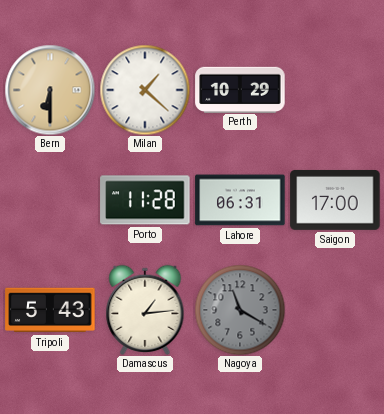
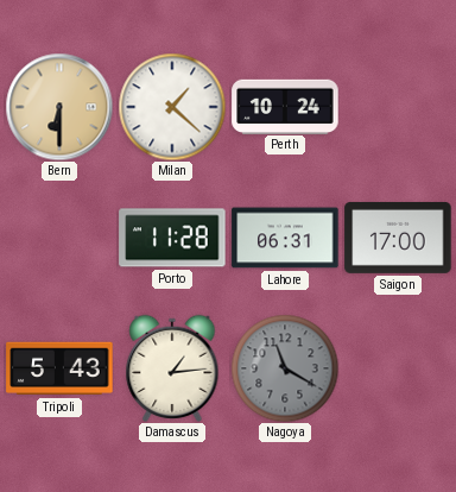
Perth: 10:29 -> 10:24 (285, 106)
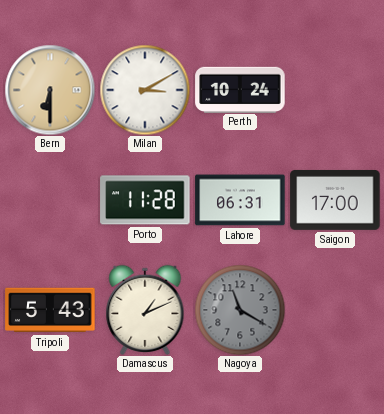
Milan: 1:22 -> 3:10 (145, 90)
Damascus: 1:14 -> 1:11 (145, 310)
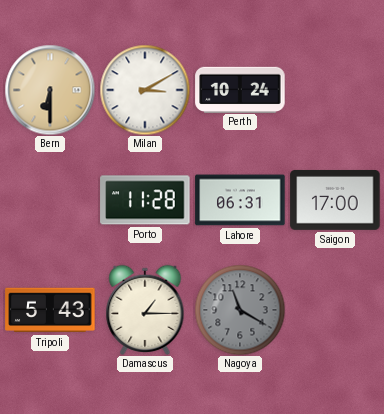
Damascus: 1:11 -> 1:15 (145, 310)
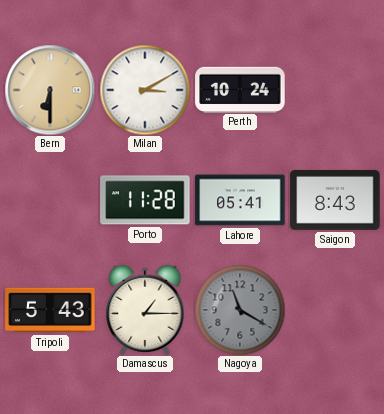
Lahore: 06:31 -> 05:41 (240, 200)
Saigon: 17:00 -> 8:43 (335, 200)
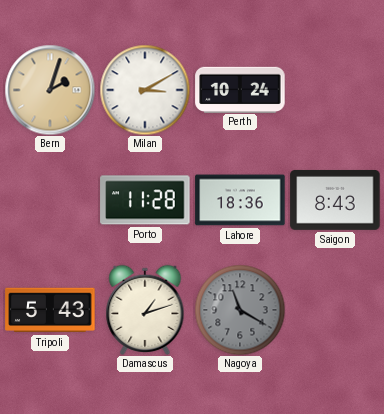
Bern: 6:30 -> 2:03 (50, 90)
Lahore: 05:41 -> 18:36 (240, 200)
Damascus: 1:15 -> 1:12 (145, 310)
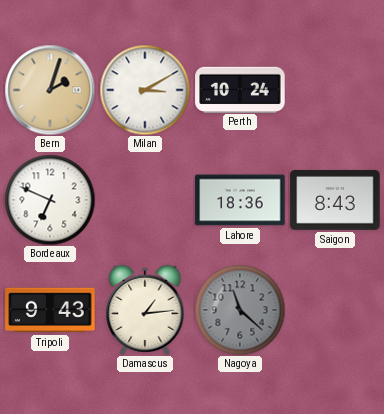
Bordeaux: none -> 6:49 (50, 200)
Porto: 11:28 -> none (145, 200)
Tripoli: 5:43 -> 9:43 (50, 310)
Damascus: 1:12 -> 1:14 (145, 310)
Nagoya: 11:20 -> 11:22 (240, 310)
